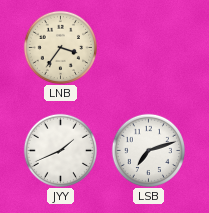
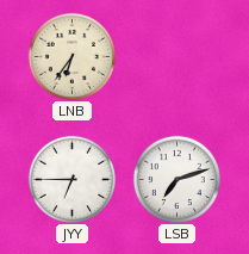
LNB: 3:36 -> 6:36 (71, 56)
JYY: 1:41 -> 6:45 (71, 179)
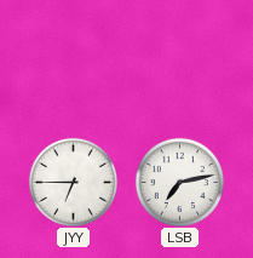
LNB: 6:36 -> none (71, 56)
LSB: 7:12 -> 7:13 (179, 182)
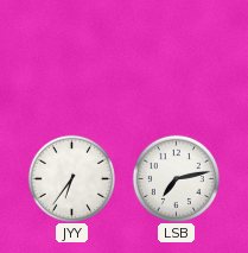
JYY: 6:45 -> 6:36 (71, 178)
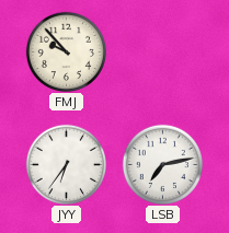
FMJ: none -> 9:53 (66, 51)
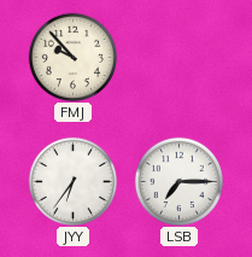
LSB: 7:13 -> 7:15 (178, 181)
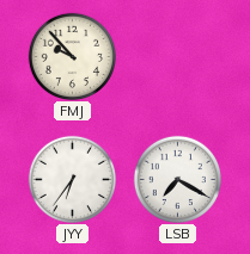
LSB: 7:15 -> 7:20 (177, 179)
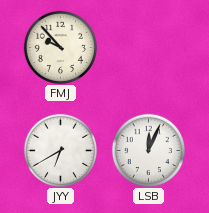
JYY: 6:36 -> 6:40 (60, 150)
LSB: 7:20 -> 12:04 (148, 150)
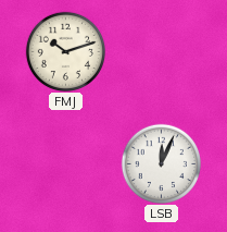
FMJ: 9:53 -> 10:12 (65, 51)
JYY: 6:40 -> none (60, 150)
